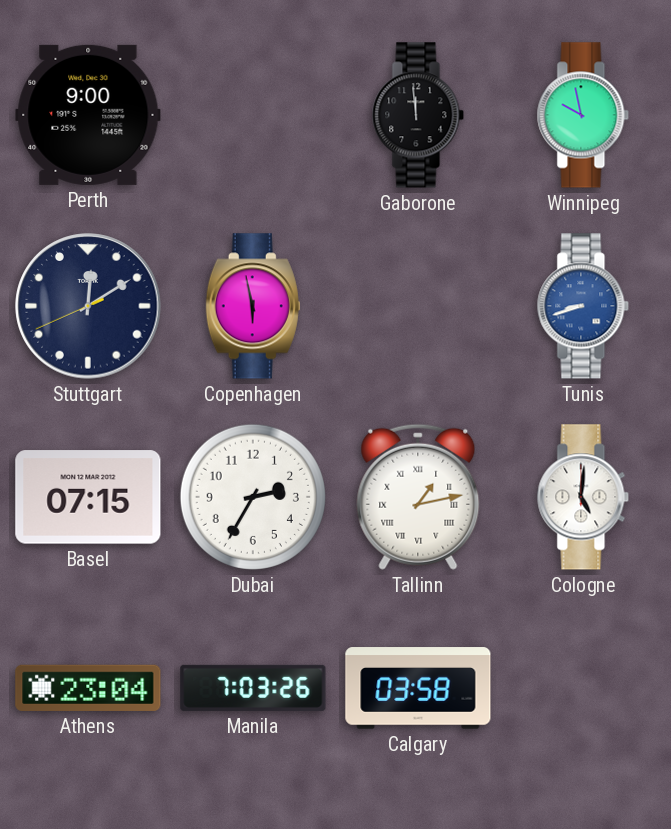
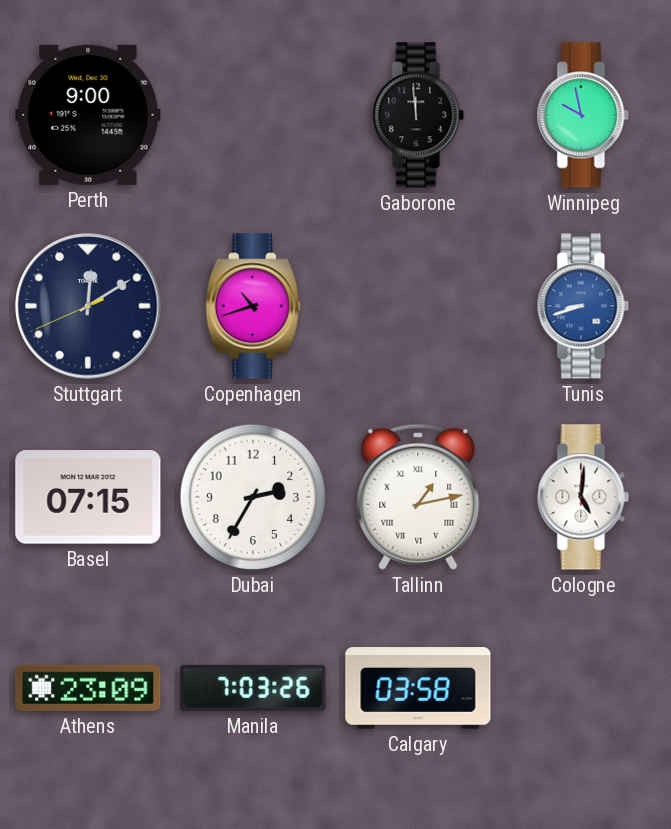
Copenhagen: 5:58 -> 10:42 (253, 306)
Athens: 23:04 -> 23:09 (88, 688)
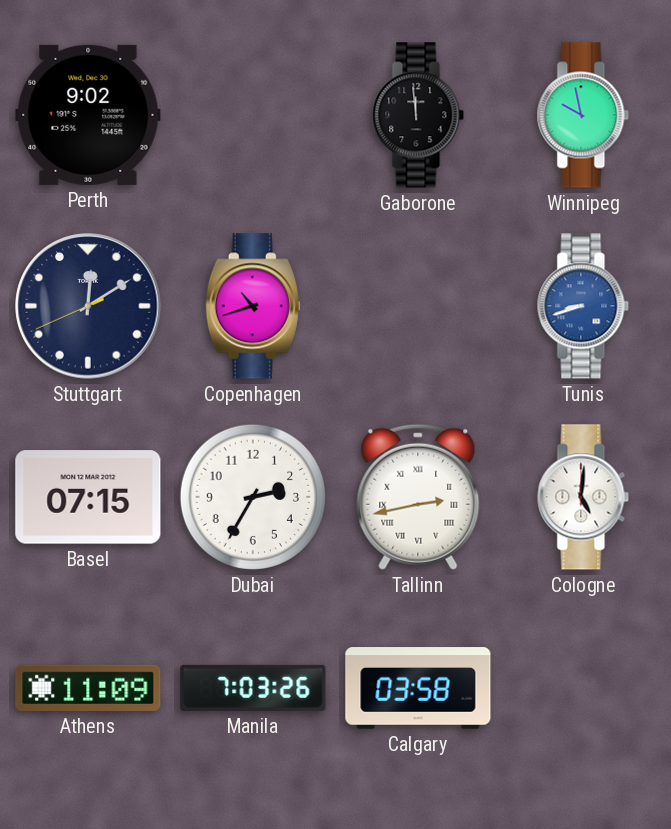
Perth: 9:00 -> 9:02 (88, 115)
Tallinn: 1:13 -> 2:43 (418, 497)
Athens: 23:09 -> 11:09 (88, 688)
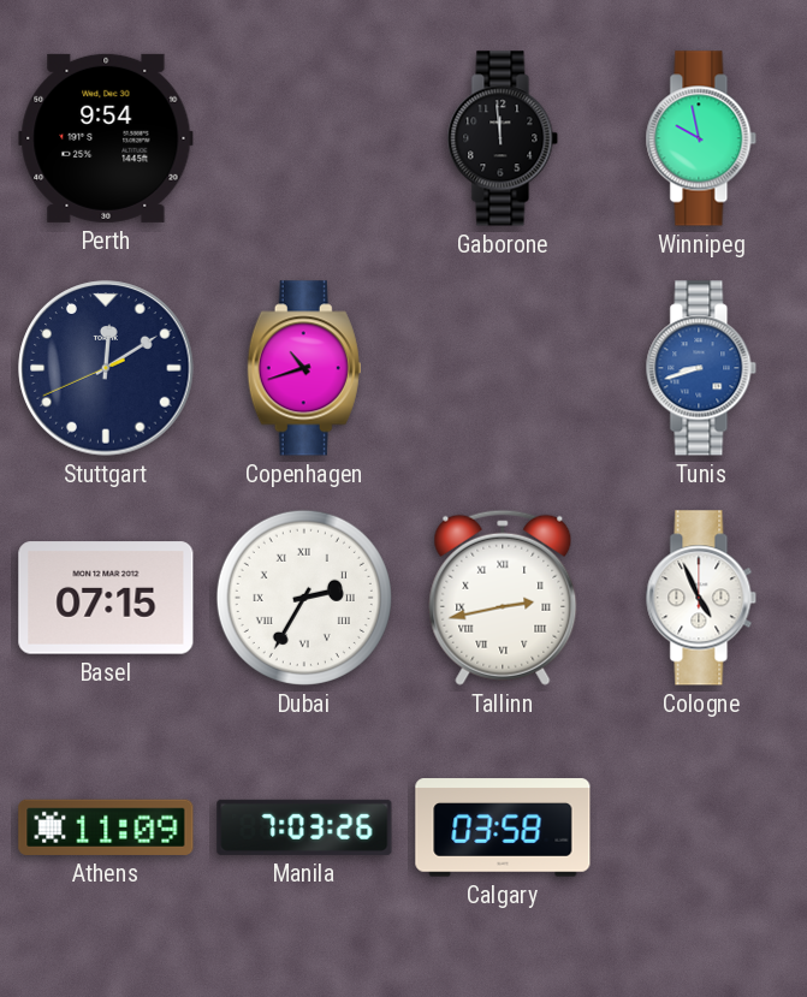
Perth: 9:02 -> 9:54 (106, 138)
Dubai numerals: Arabic -> Roman (304, 598)
Cologne: 5:01 -> 4:56 (701, 598)
